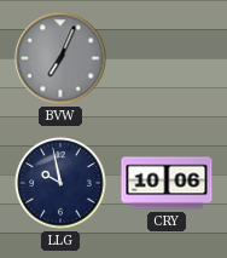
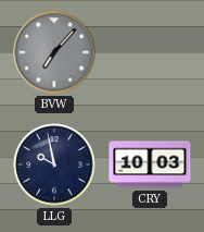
BVW: 7:04 -> 7:07 (54, 52)
CRY: 10:06 -> 10:03 (150, 164)
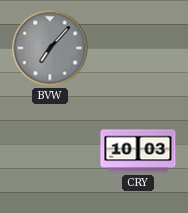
LLG: 9:58 -> none (54, 164)
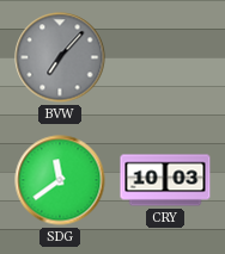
SDG: none -> 11:39 (60, 180)
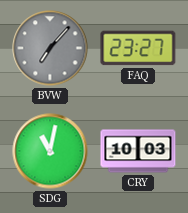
FAQ: none -> 23:27 (138, 48)
SDG: 11:39 -> 11:02 (50, 151)
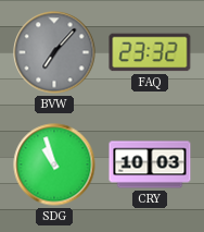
FAQ: 23:27 -> 23:32 (150, 52)
SDG: 11:02 -> 10:57 (54, 164)
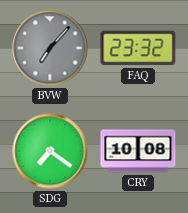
SDG: 10:57 -> 7:21 (50, 151)
CRY: 10:03 -> 10:08 (138, 151)
